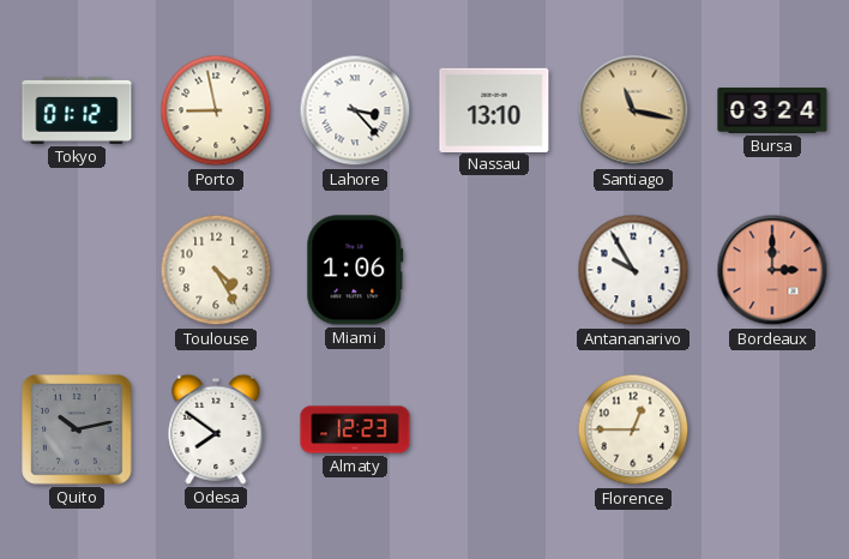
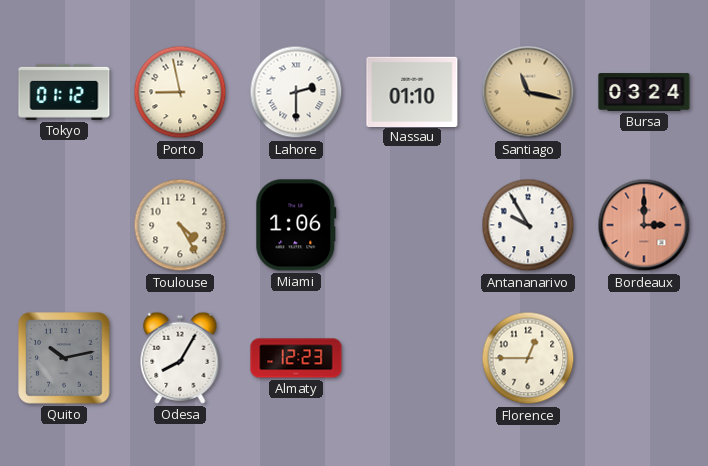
Lahore: 3:23 -> 2:30 (296, 92)
Nassau: 13:10 -> 01:10 (412, 91)
Odesa: 7:51 -> 8:05 (180, 358)
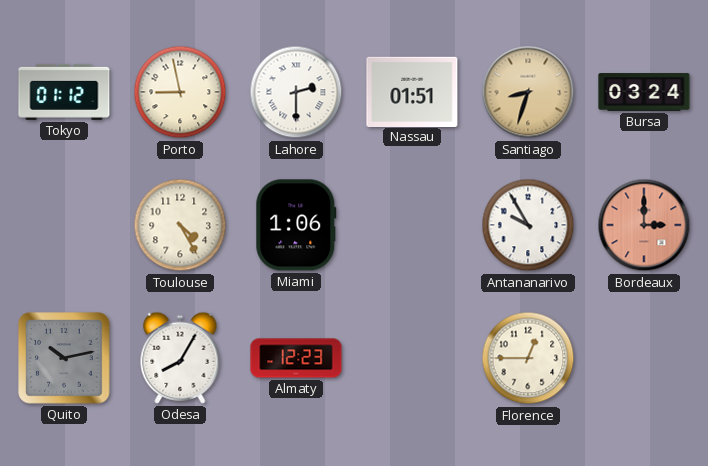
Nassau: 01:10 -> 01:51 (412, 91)
Santiago: 11:17 -> 8:33 (528, 92)
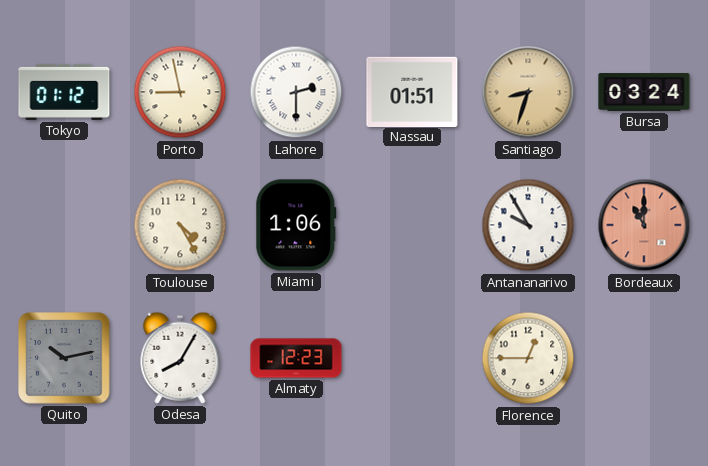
Bordeaux: 3:00 -> 11:00 (644, 225)
